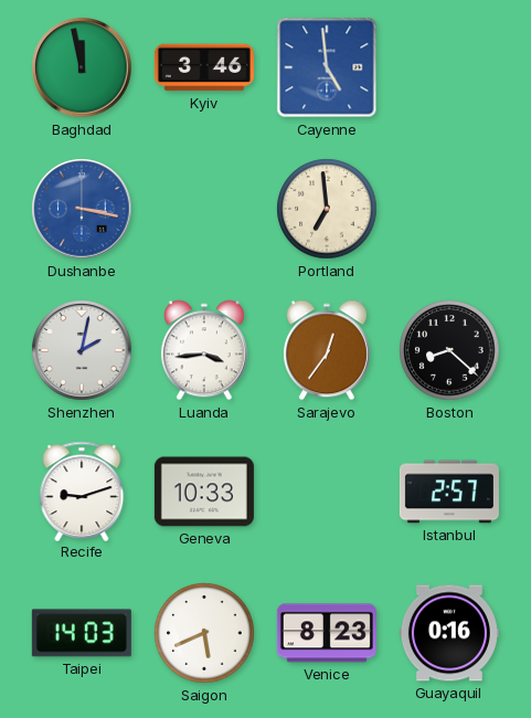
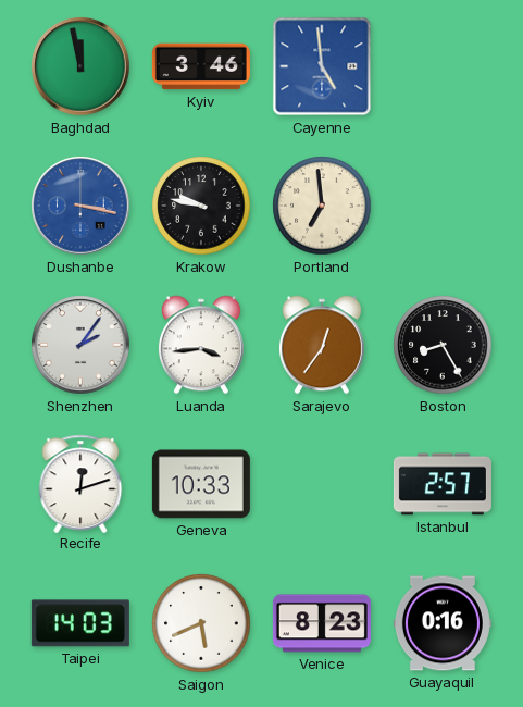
Krakow: none -> 9:47 (201, 206)
Shenzhen: 2:02 -> 2:06 (80, 345)
Boston: 8:22 -> 8:25 (443, 345)
Recife: 9:12 -> 12:12 (80, 483)
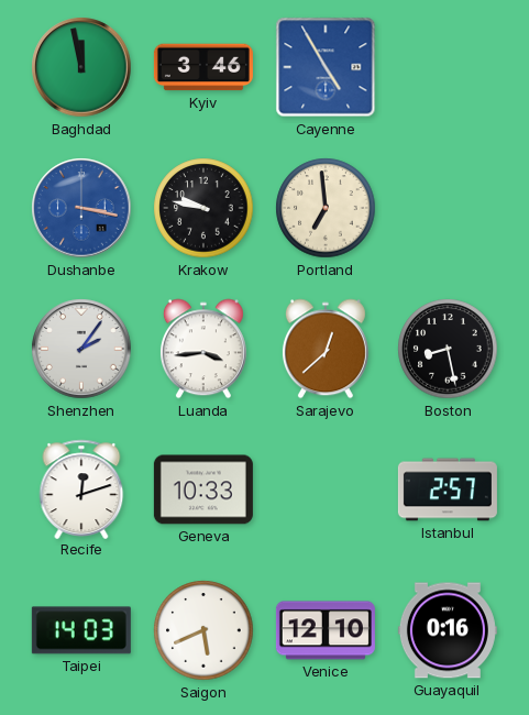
Cayenne: 4:59 -> 4:55 (326, 67)
Sarajevo: 12:36 -> 12:38 (326, 349)
Boston: 8:25 -> 8:28 (448, 349)
Venice: 8:23 -> 12:10 (326, 630)
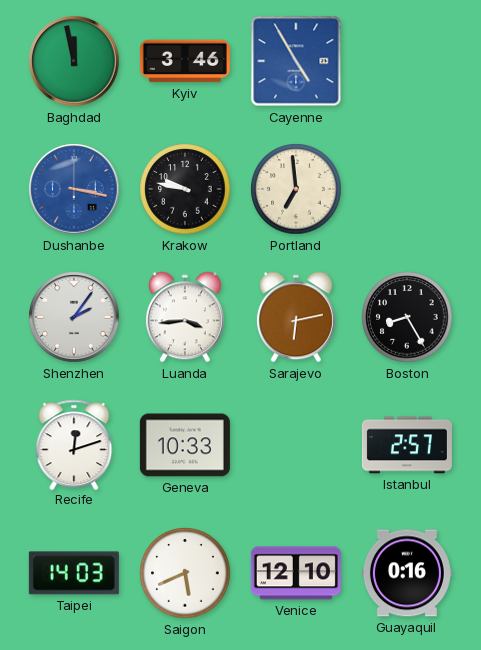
Sarajevo: 12:38 -> 6:13 (296, 317)
Boston: 8:28 -> 8:25 (407, 317)
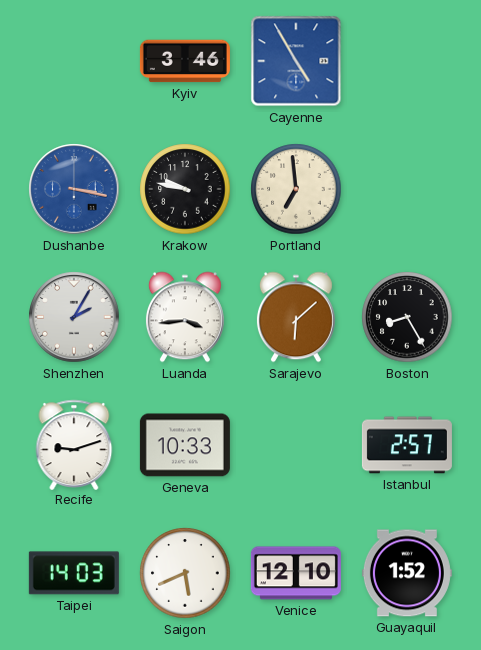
Baghdad: 11:58 -> none (74, 61)
Shenzhen: 2:06 -> 2:05 (74, 317)
Sarajevo: 6:13 -> 6:08 (296, 317)
Recife: 12:12 -> 9:12 (74, 444)
Guayaquil: 0:16 -> 1:52 (407, 573)
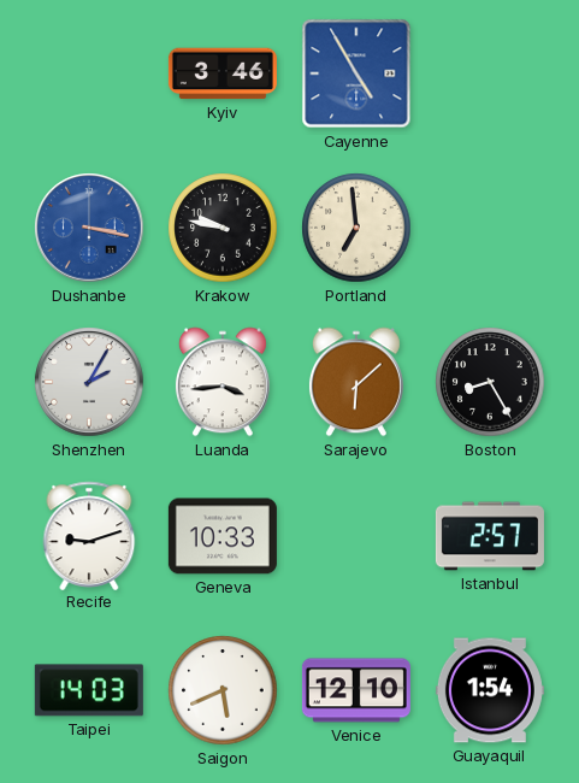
Guayaquil: 1:52 -> 1:54 (490, 690)
